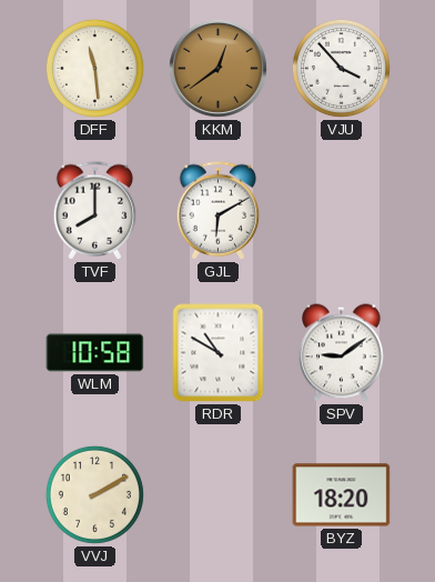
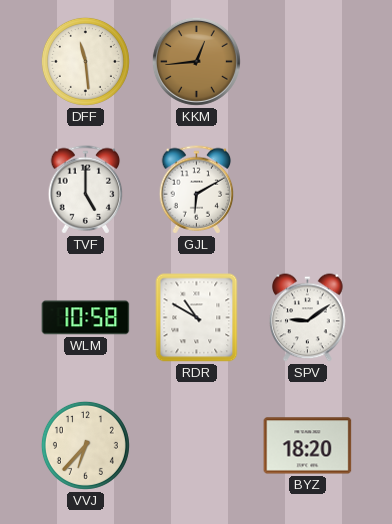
KKM: 12:39 -> 12:44 (196, 61)
VJU: 3:53 -> none (341, 68)
TVF: 8:00 -> 5:00 (86, 190)
VVJ: 2:10 -> 6:37 (85, 445)
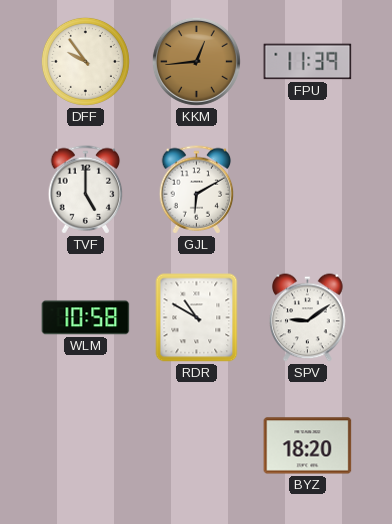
DFF: 11:29 -> 9:54 (85, 61)
FPU: none -> 11:39 (308, 62)
VVJ: 6:37 -> none (85, 445)
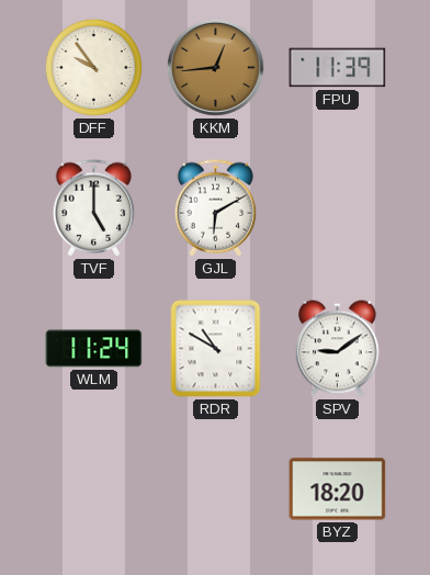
WLM: 10:58 -> 11:24 (94, 349)
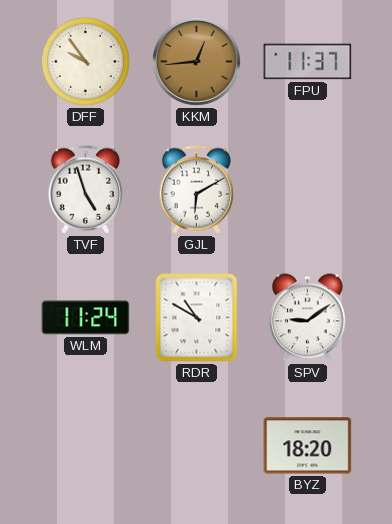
FPU: 11:39 -> 11:37 (308, 62)
TVF: 5:00 -> 4:57 (86, 190)
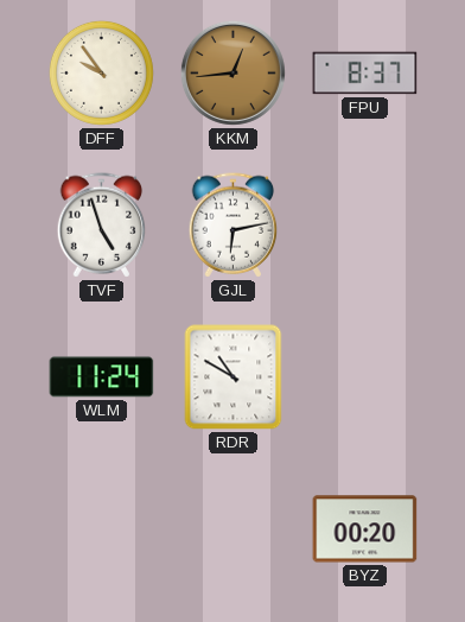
FPU: 11:37 -> 8:37 (365, 74)
GJL: 6:10 -> 6:13 (234, 226)
SPV: 9:09 -> none (308, 318)
BYZ: 18:20 -> 00:20 (365, 529)
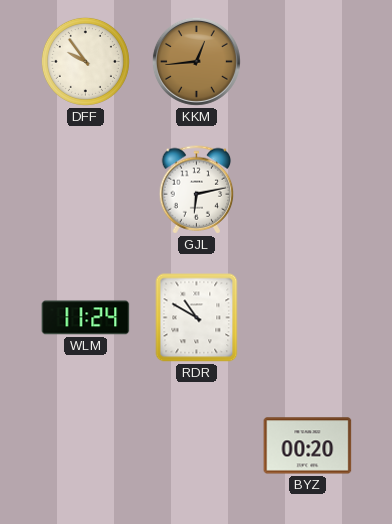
FPU: 8:37 -> none (365, 74)
TVF: 4:57 -> none (102, 226)
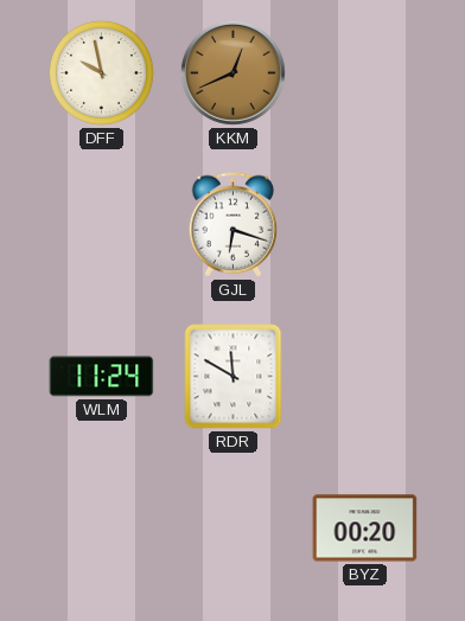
DFF: 9:54 -> 9:58 (101, 72)
KKM: 12:44 -> 12:41 (232, 72)
GJL: 6:13 -> 6:18 (234, 225)
RDR: 10:50 -> 11:50 (234, 377)
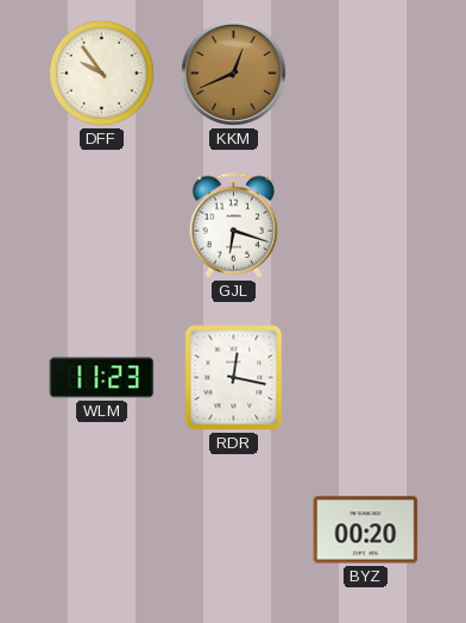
DFF: 9:58 -> 9:54 (101, 73)
WLM: 11:24 -> 11:23 (102, 378)
RDR: 11:50 -> 12:17 (234, 378)
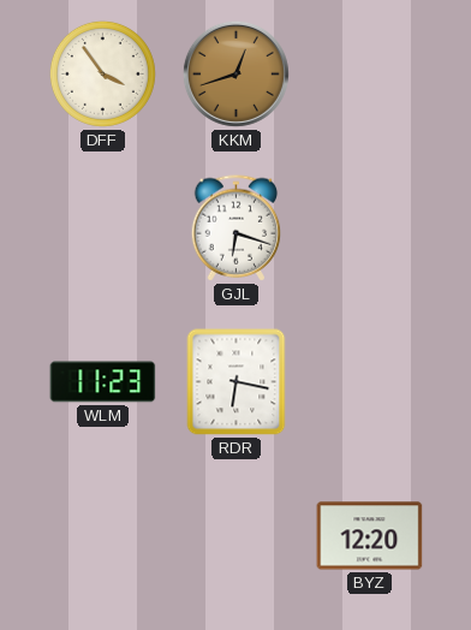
DFF: 9:54 -> 3:54 (102, 73)
KKM: 12:41 -> 12:42 (235, 73)
RDR: 12:17 -> 6:17 (237, 382)
BYZ: 00:20 -> 12:20 (370, 536)
